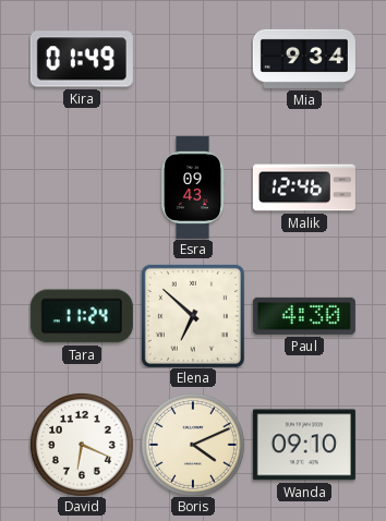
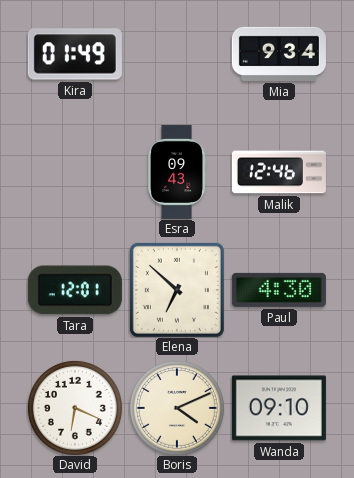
Tara: 11:24 -> 12:01 (75, 290)
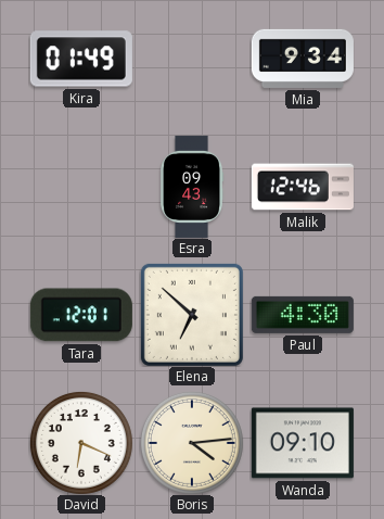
Boris: 4:11 -> 4:14 (192, 443)
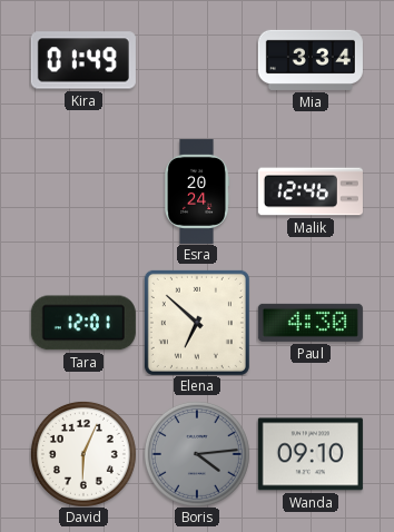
Mia: 9:34 -> 3:34 (311, 60)
Esra: 09:43 -> 20:24 (198, 191)
David: 6:19 -> 6:04 (83, 454)
Boris dial: cream -> grey (197, 454)
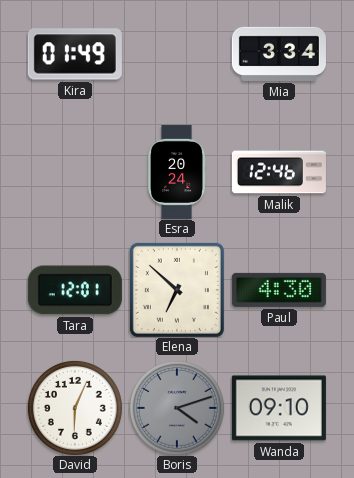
Boris: 4:14 -> 4:12 (177, 408)
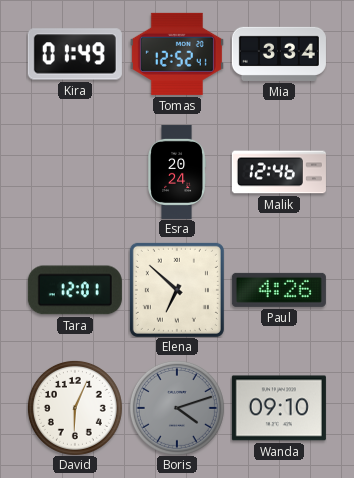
Tomas: none -> 12:52 (177, 54)
Paul: 4:30 -> 4:26 (279, 290)
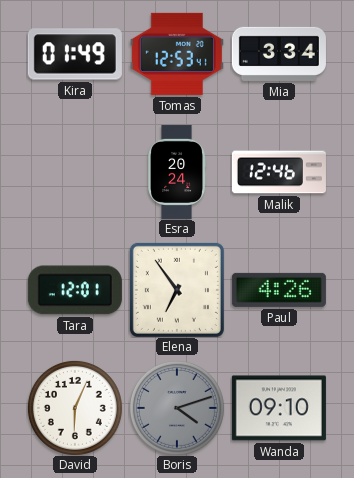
Tomas: 12:52 -> 12:53 (177, 54)
Elena: 6:52 -> 6:54 (177, 290)
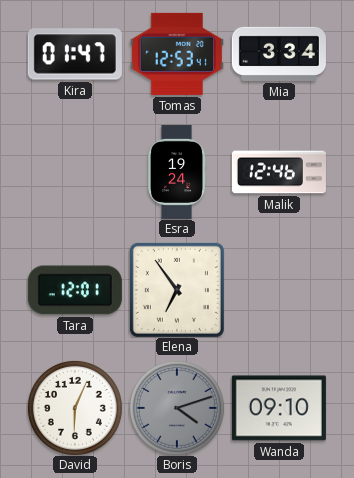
Kira: 01:49 -> 01:47 (75, 54)
Esra: 20:24 -> 19:24 (178, 172)
Paul: 4:26 -> none (279, 290)
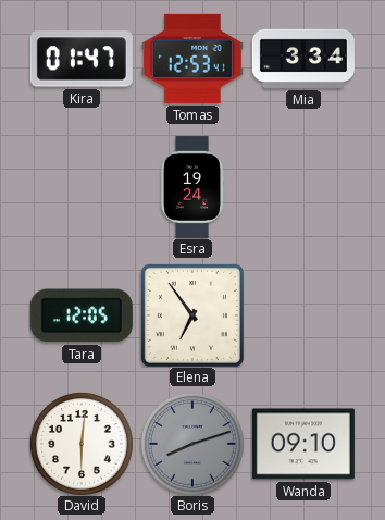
Malik: 12:46 -> none (279, 172)
Tara: 12:01 -> 12:05 (82, 315)
David: 6:04 -> 6:01 (82, 444)
Boris: 4:12 -> 8:12 (192, 444)
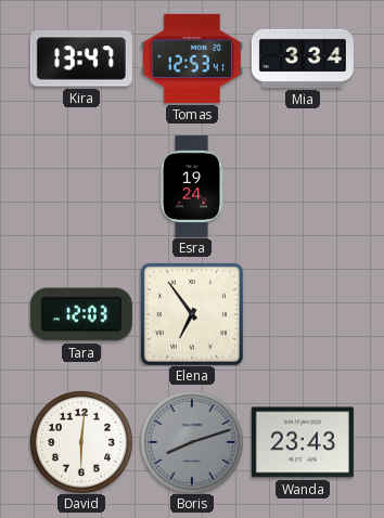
Kira: 01:47 -> 13:47 (81, 59)
Tara: 12:05 -> 12:03 (81, 314)
Wanda: 09:10 -> 23:43 (303, 442)
